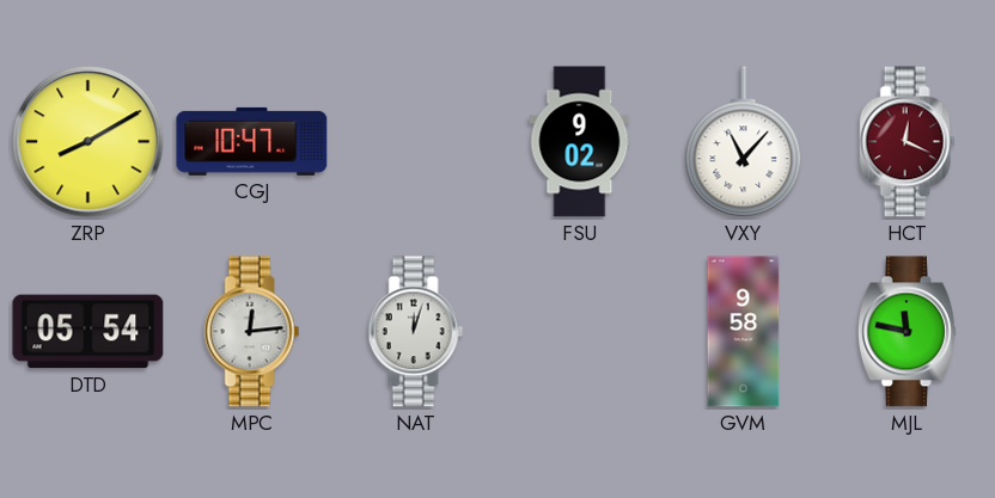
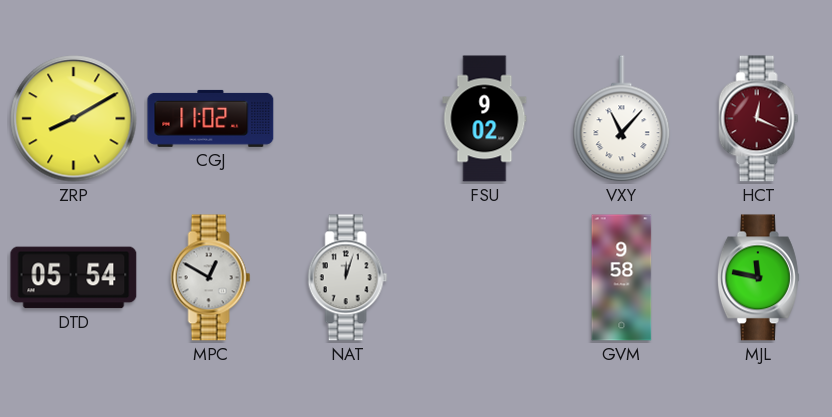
CGJ: 10:47 -> 11:02 (211, 118)
MPC: 12:14 -> 12:50 (211, 278)
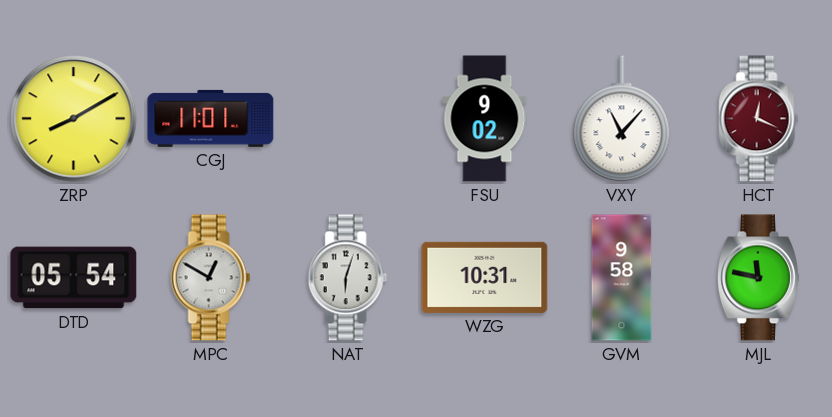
CGJ: 11:02 -> 11:01 (211, 118)
NAT: 12:03 -> 6:03 (348, 278)
WZG: none -> 10:31 (485, 277)
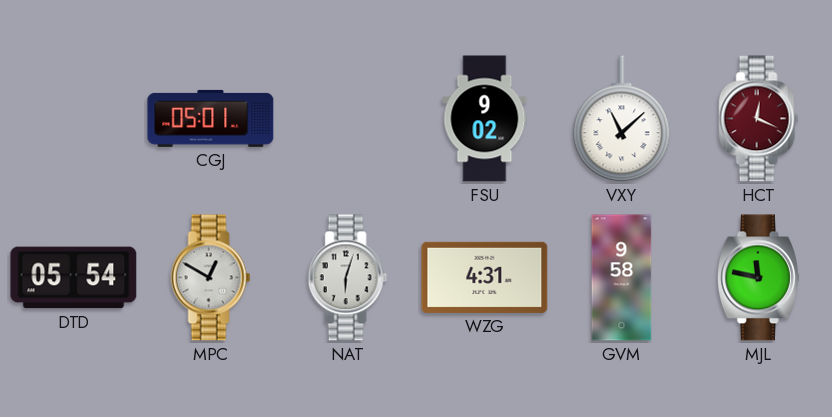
ZRP: 8:10 -> none (74, 119)
CGJ: 11:01 -> 05:01 (211, 118)
VXY: 11:07 -> 11:08 (622, 119)
WZG: 10:31 -> 4:31 (485, 277)
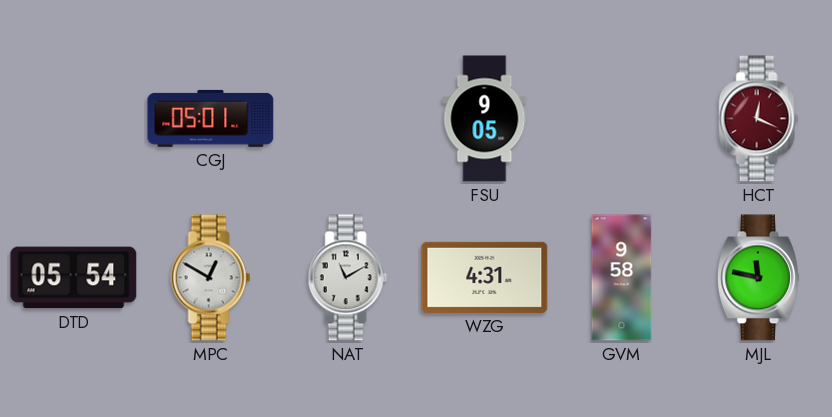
FSU: 9:02 -> 9:05 (485, 119)
VXY: 11:08 -> none (622, 119)
NAT: 6:03 -> 11:10 (348, 278)
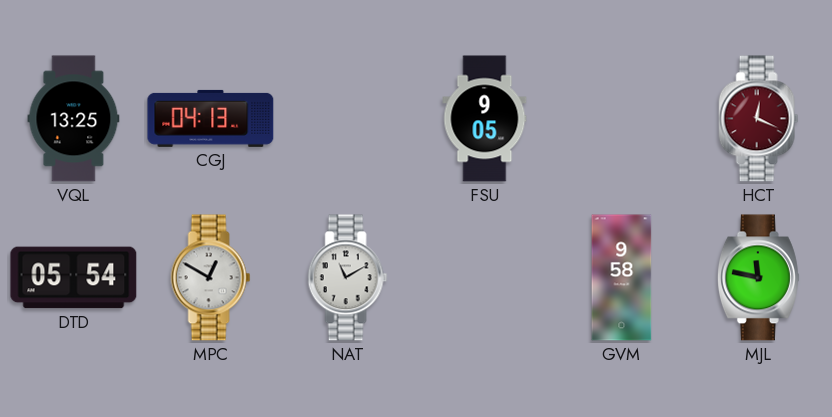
VQL: none -> 13:25 (74, 119)
CGJ: 05:01 -> 04:13 (211, 118)
WZG: 4:31 -> none (485, 277)
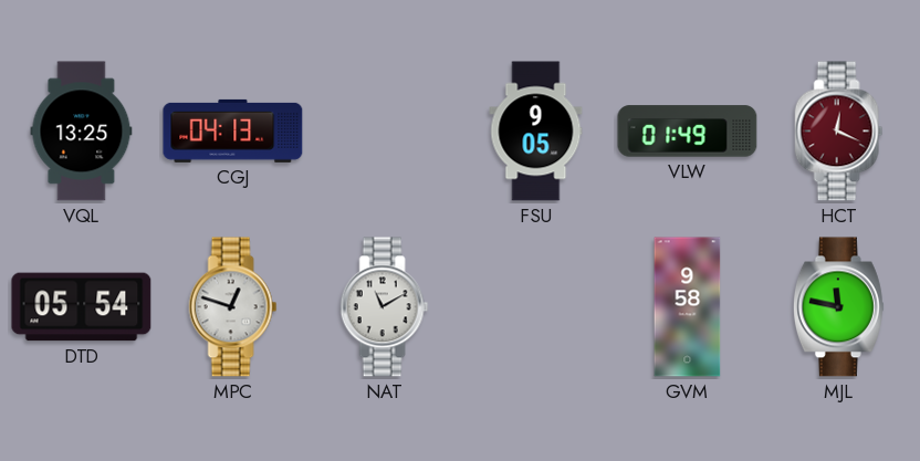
VLW: none -> 01:49 (688, 132)
MPC: 12:50 -> 12:48 (233, 307)
